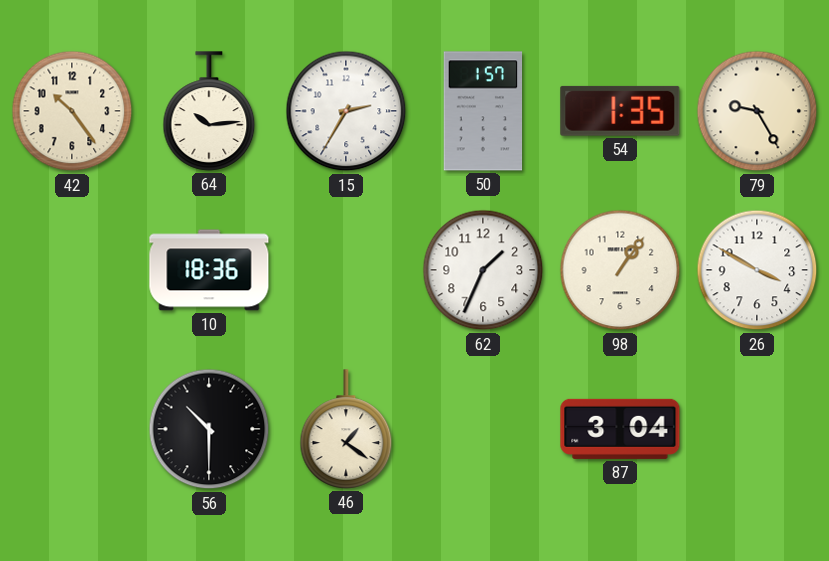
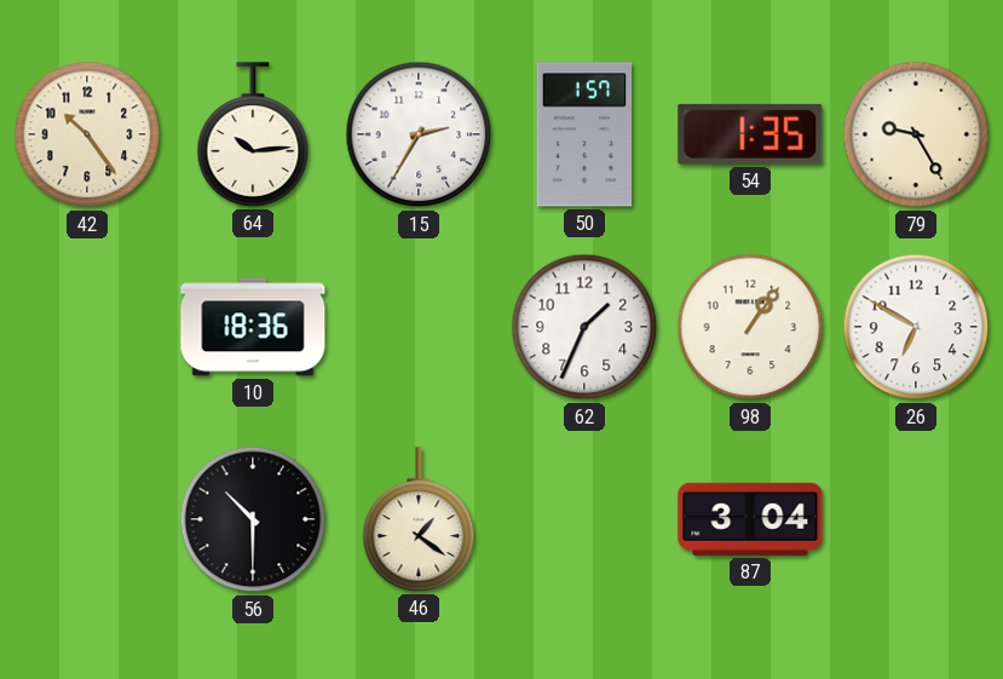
26: 3:50 -> 6:50 (916, 327)
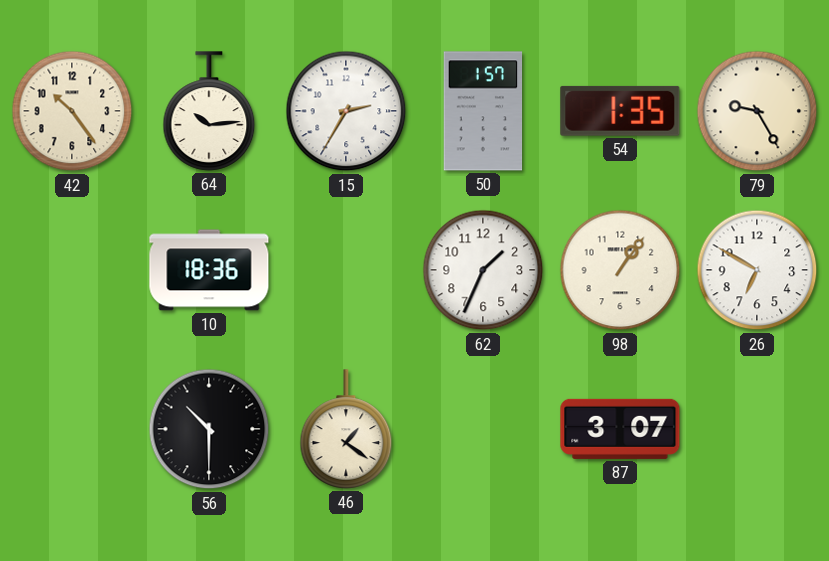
87: 3:04 -> 3:07 (620, 429)
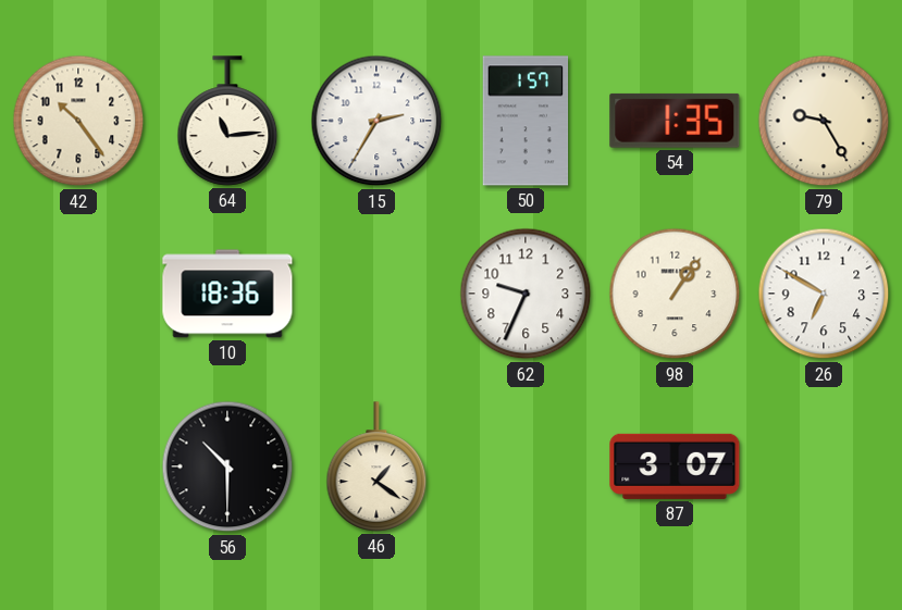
64: 10:14 -> 11:14 (227, 121)
62: 1:34 -> 9:34 (526, 294)
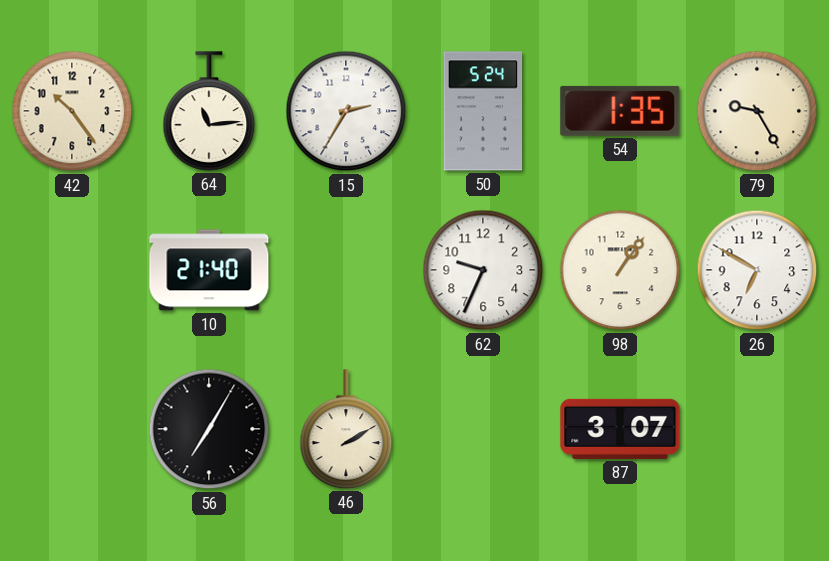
50: 1:57 -> 5:24 (483, 111)
10: 18:36 -> 21:40 (209, 270)
56: 10:30 -> 7:05 (209, 429)
46: 1:21 -> 2:10 (346, 429)
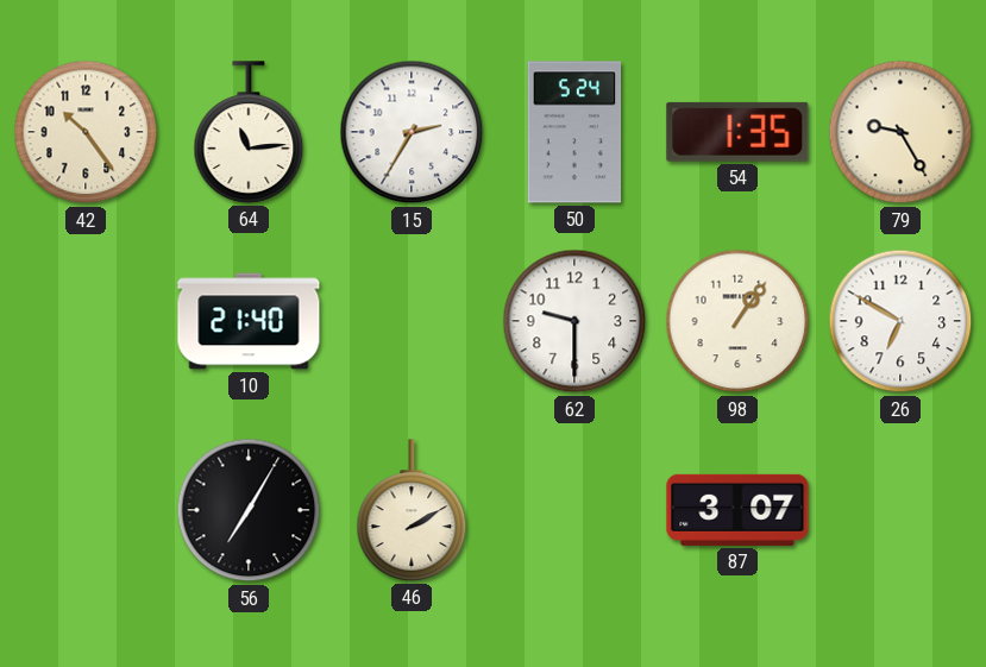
62: 9:34 -> 9:30 (574, 321)
